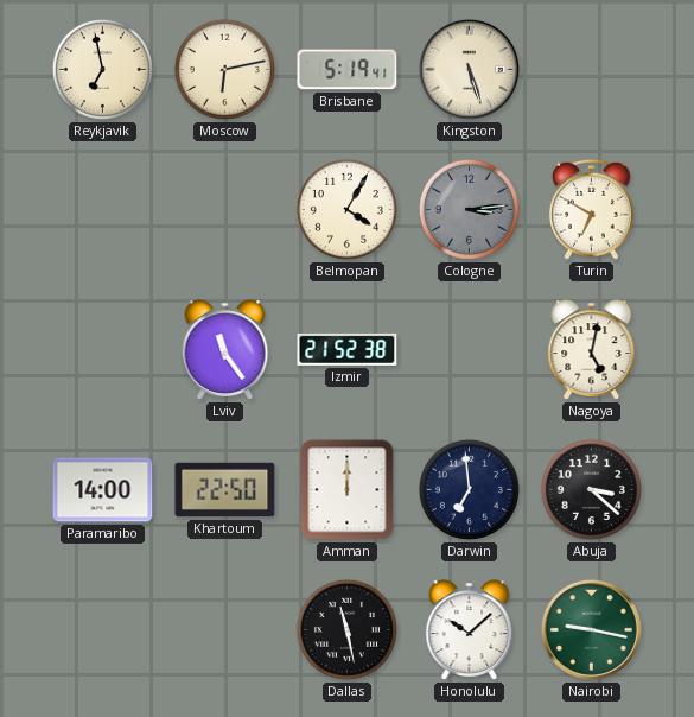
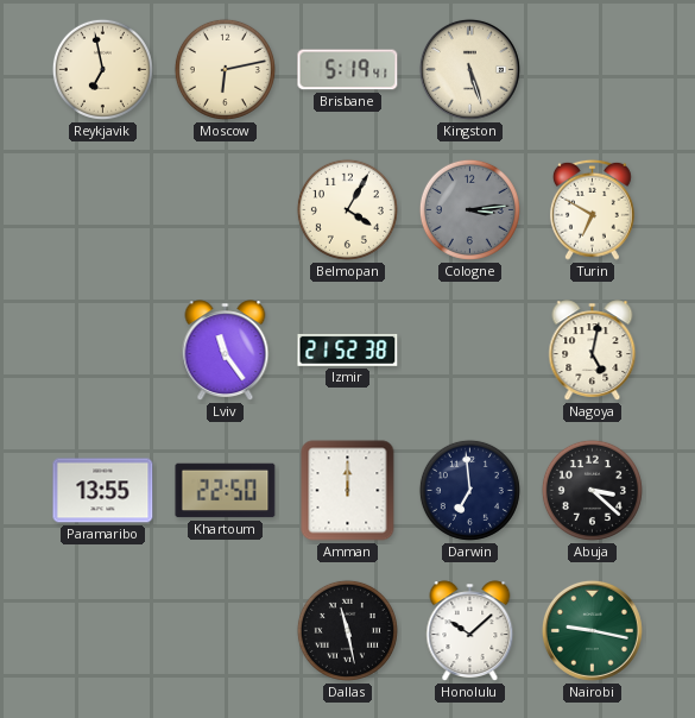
Paramaribo: 14:00 -> 13:55 (103, 491)
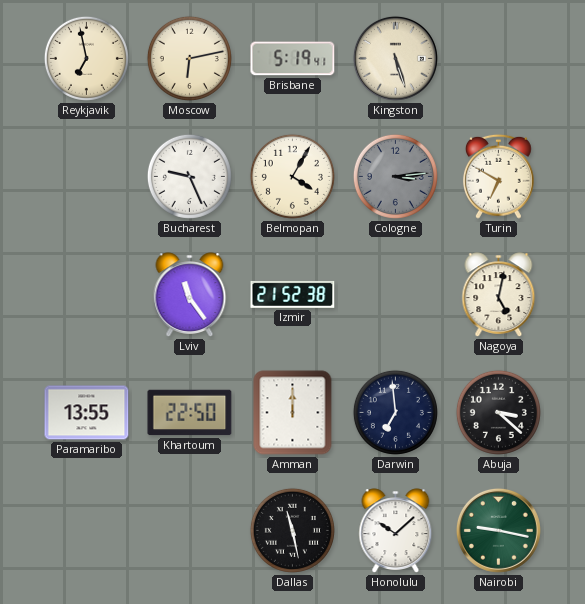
Bucharest: none -> 9:26 (189, 176)
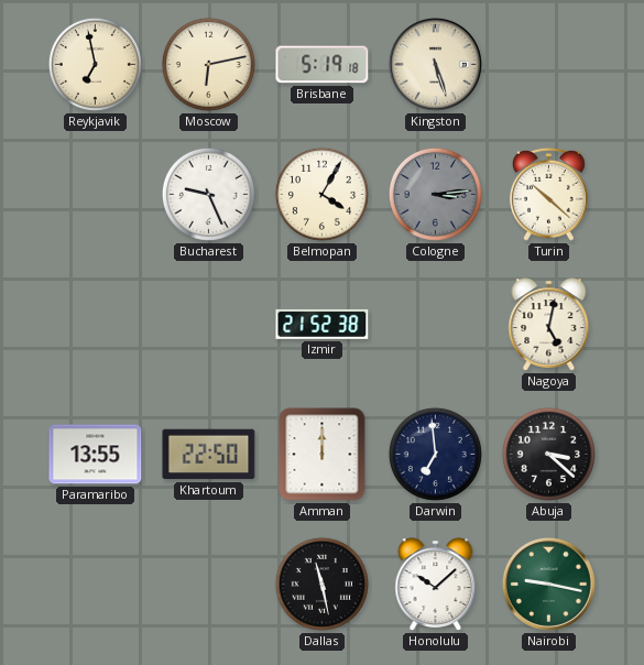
Brisbane: 5:19:41 -> 5:19:18 (323, 65)
Turin: 6:50 -> 10:22 (548, 194)
Lviv: 11:24 -> none (190, 295)
